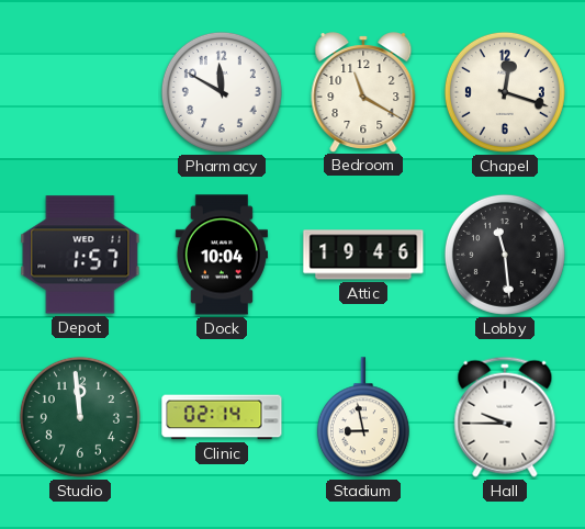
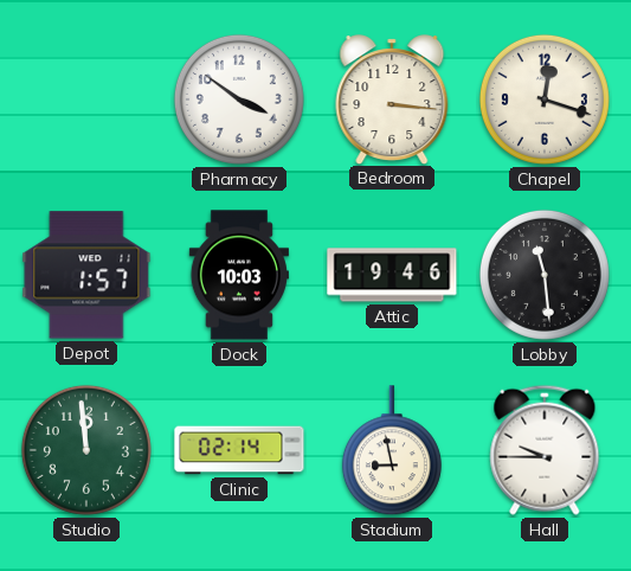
Pharmacy: 11:50 -> 3:51 (239, 100)
Bedroom: 11:20 -> 3:16 (392, 100)
Dock: 10:04 -> 10:03 (239, 275)
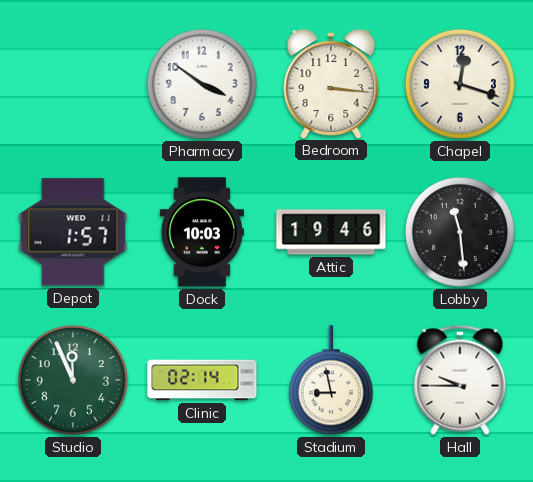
Studio: 11:59 -> 11:56 (73, 380)
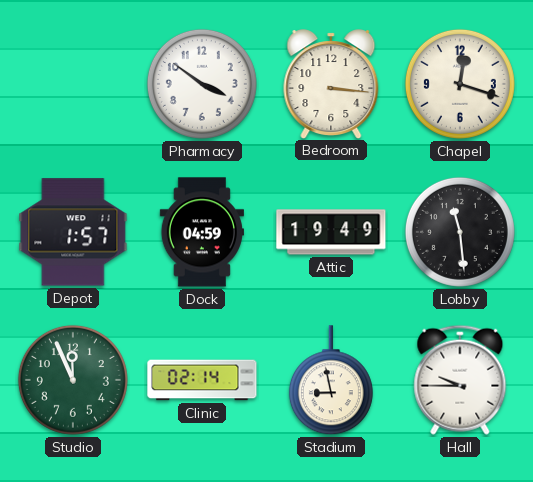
Dock: 10:03 -> 04:59 (202, 232)
Attic: 19:46 -> 19:49 (331, 232)
